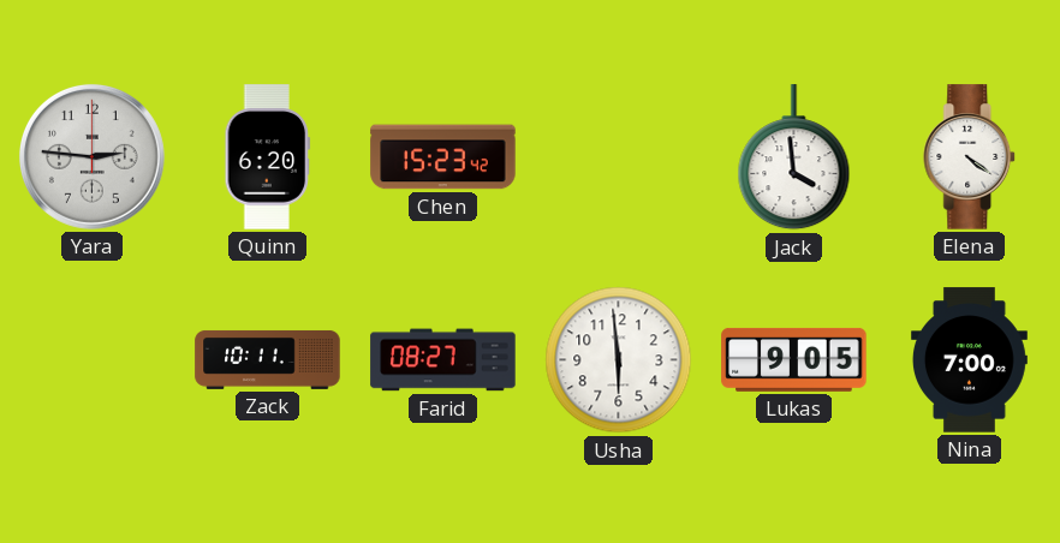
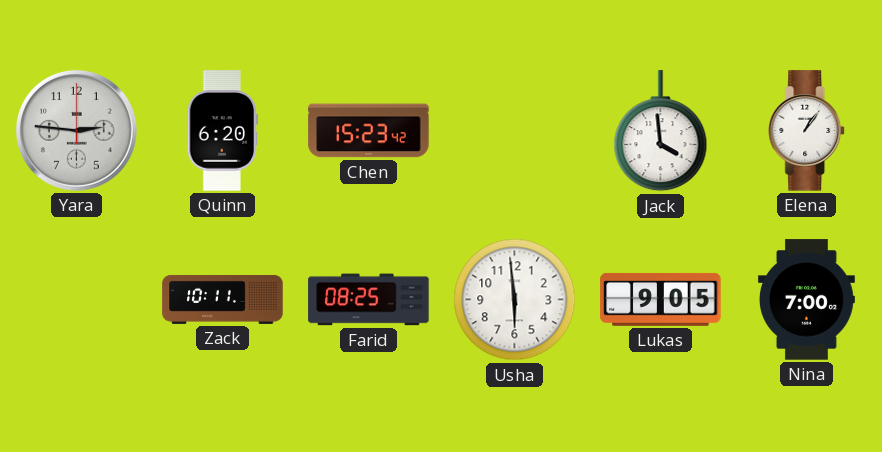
Elena: 4:21 -> 1:06 (807, 131)
Farid: 08:27 -> 08:25 (369, 300)
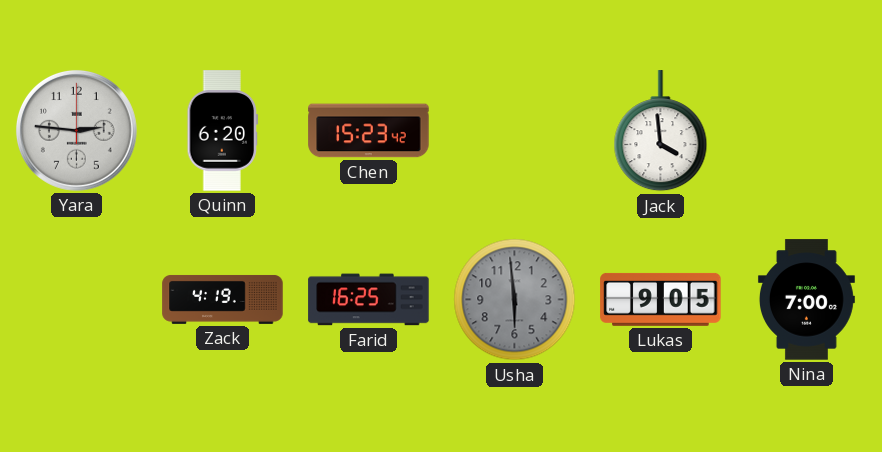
Elena: 1:06 -> none (807, 131)
Zack: 10:11 -> 4:19 (223, 299)
Farid: 08:25 -> 16:25 (369, 300)
Usha dial: white -> grey (515, 300)
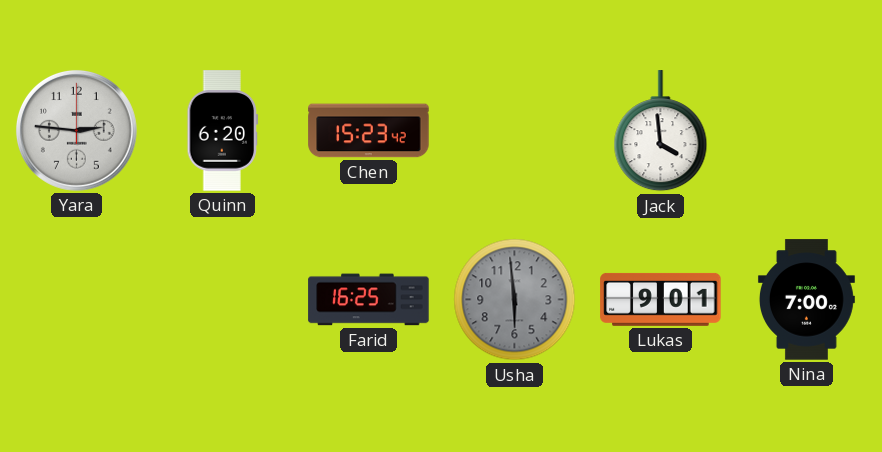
Zack: 4:19 -> none (223, 299)
Lukas: 9:05 -> 9:01 (661, 299)
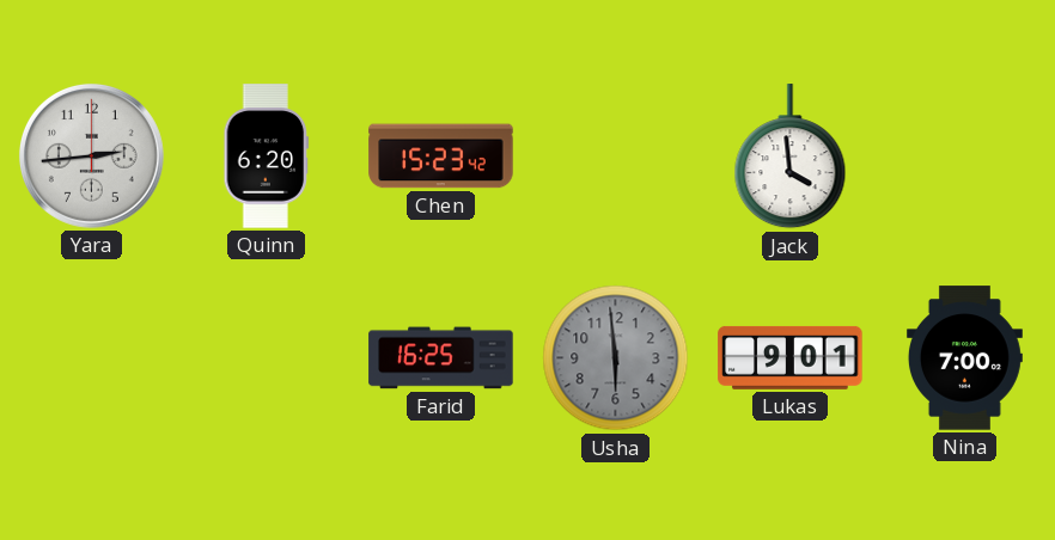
Yara: 2:46 -> 2:44 (91, 155)
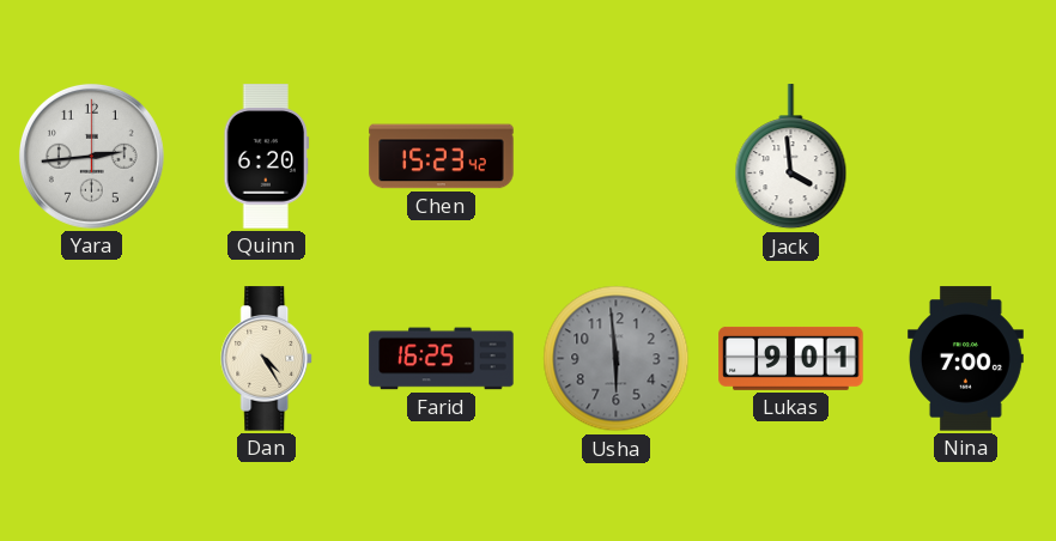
Dan: none -> 4:25 (267, 359)
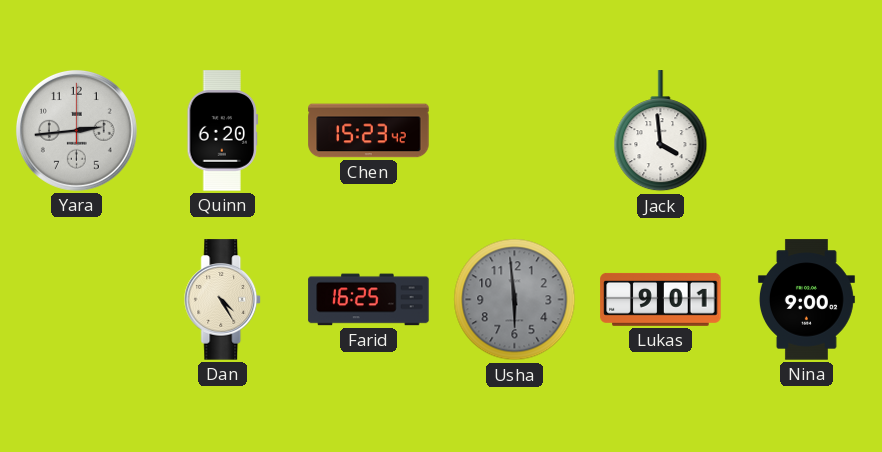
Nina: 7:00 -> 9:00 (806, 300)
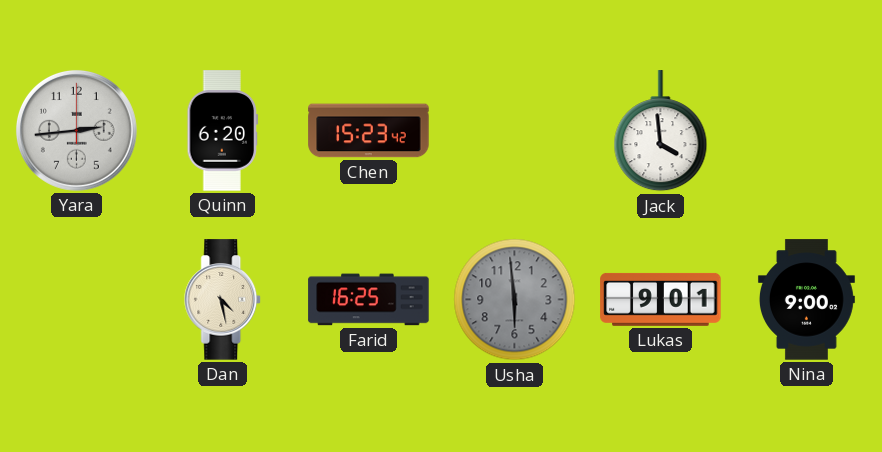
Dan: 4:25 -> 4:28 (223, 300)
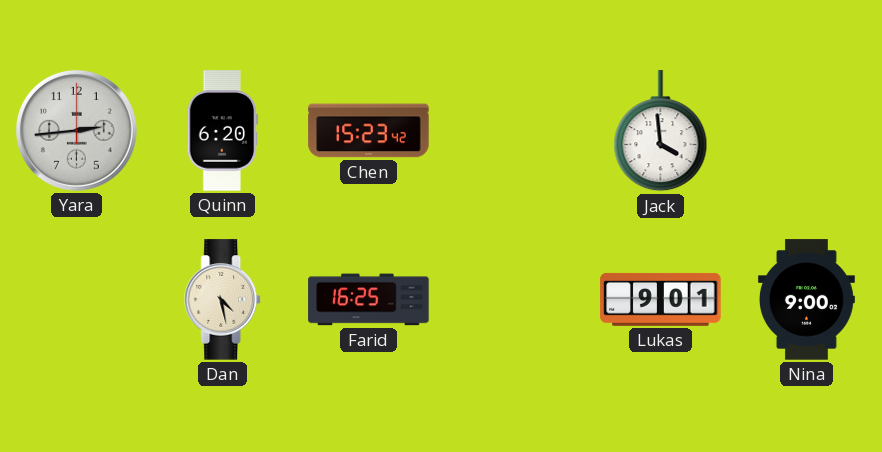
Usha: 5:59 -> none (515, 300)
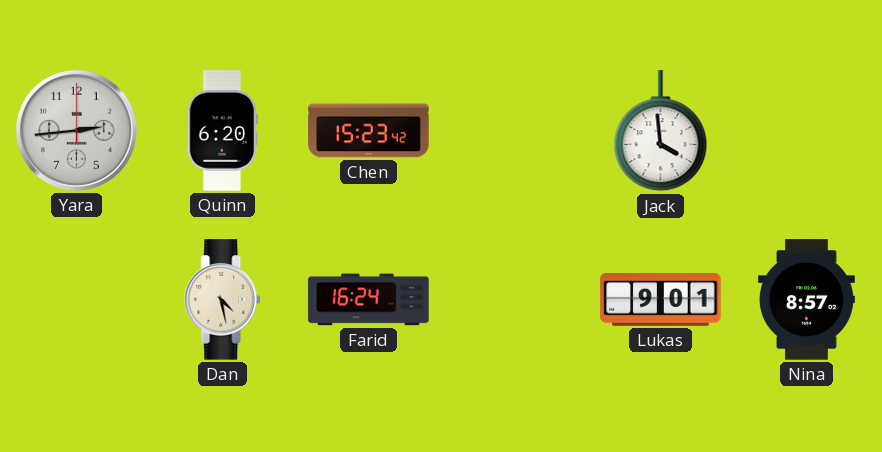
Farid: 16:25 -> 16:24 (369, 300)
Nina: 9:00 -> 8:57 (806, 300)
